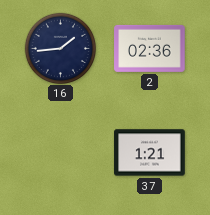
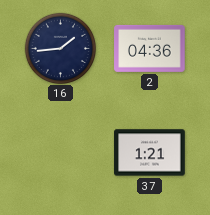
2: 02:36 -> 04:36 (150, 48)
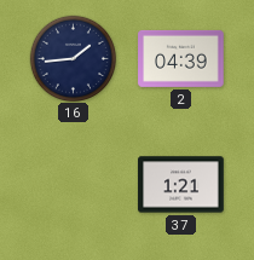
2: 04:36 -> 04:39 (181, 58)
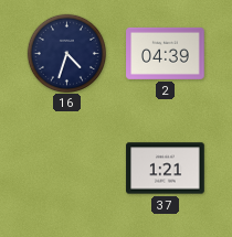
16: 1:44 -> 4:33 (66, 53)
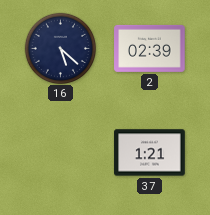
16: 4:33 -> 5:22 (60, 48)
2: 04:39 -> 02:39 (150, 48)
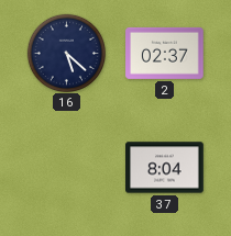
2: 02:39 -> 02:37 (165, 53)
37: 1:21 -> 8:04 (165, 168)
